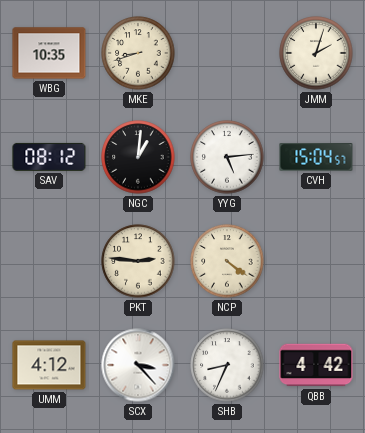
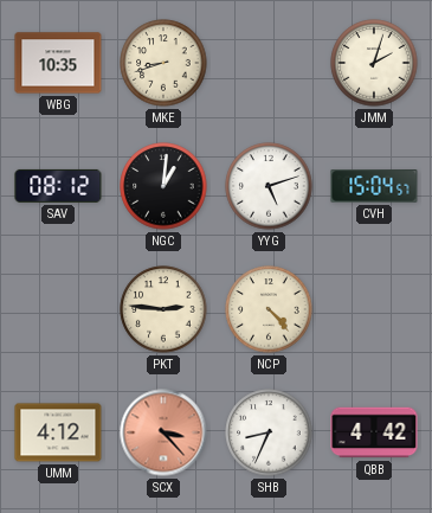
YYG: 5:14 -> 5:12 (269, 186)
NCP: 4:21 -> 4:23 (269, 309)
SCX dial: white -> salmon (163, 432)
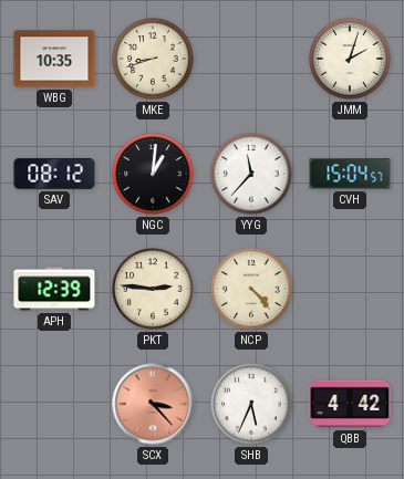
YYG: 5:12 -> 11:37 (251, 174)
APH: none -> 12:39 (54, 289)
UMM: 4:12 -> none (58, 432)
SHB: 8:34 -> 5:34 (251, 404)
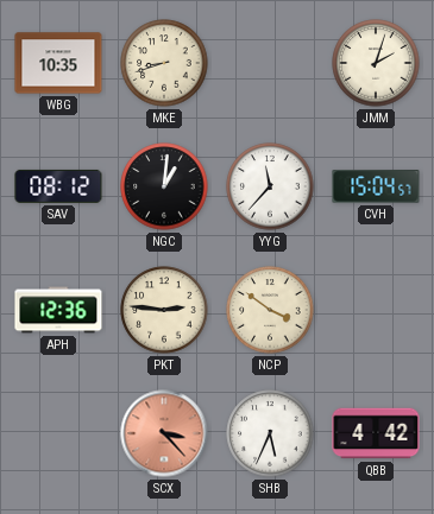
APH: 12:39 -> 12:36 (58, 310)
NCP: 4:23 -> 3:51 (270, 310)
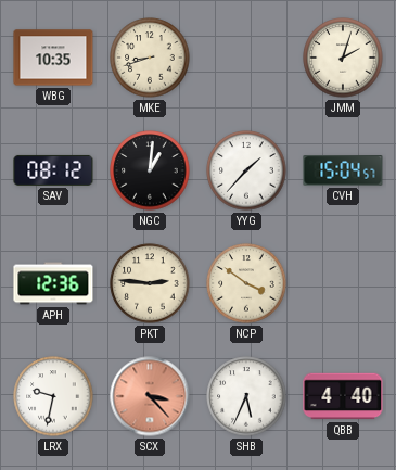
YYG: 11:37 -> 1:37 (246, 170)
LRX: none -> 9:32 (53, 396)
QBB: 4:42 -> 4:40 (343, 396)
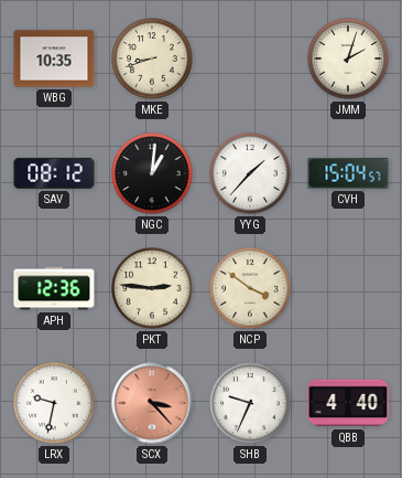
SHB: 5:34 -> 9:34 (250, 403)
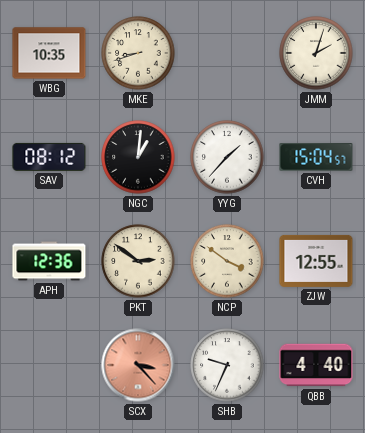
PKT: 2:46 -> 2:51 (138, 261)
ZJW: none -> 12:55 (316, 261)
LRX: 9:32 -> none (54, 403)
